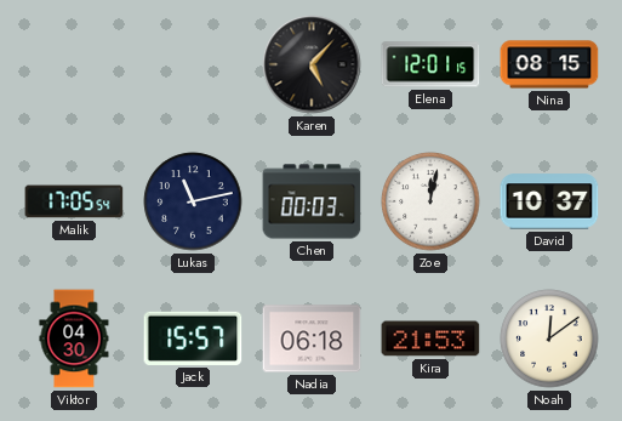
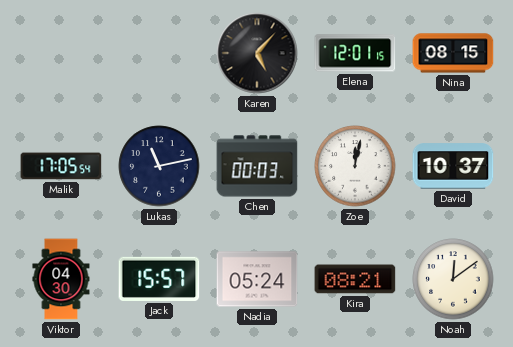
Nadia: 06:18 -> 05:24 (257, 279)
Kira: 21:53 -> 08:21 (355, 279)
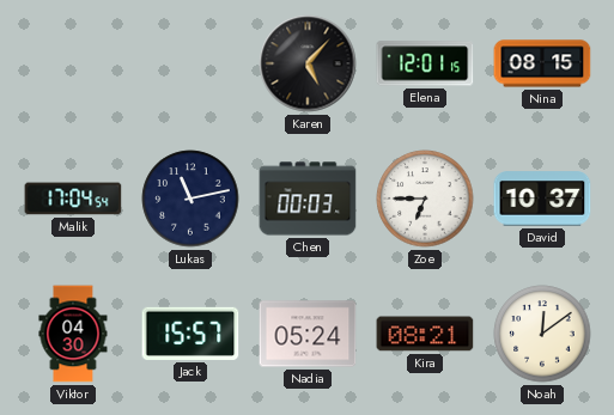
Malik: 17:05 -> 17:04 (73, 199)
Zoe: 12:02 -> 6:45 (425, 199)
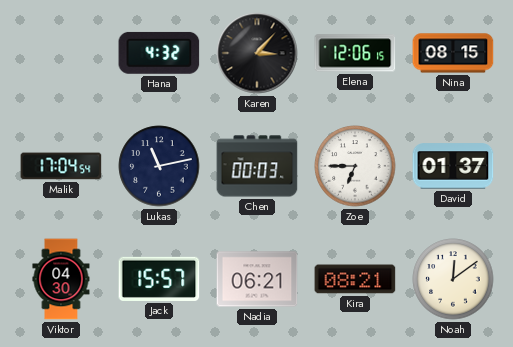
Hana: none -> 4:32 (159, 53)
Karen: 5:07 -> 3:07 (257, 53)
Elena: 12:01 -> 12:06 (355, 53)
David: 10:37 -> 01:37 (453, 166)
Nadia: 05:24 -> 06:21 (257, 279)
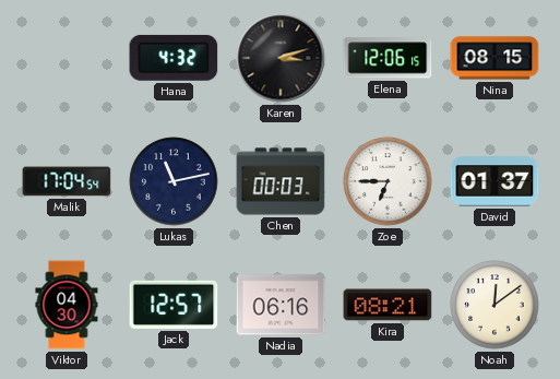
Karen: 3:07 -> 3:12 (281, 58)
Jack: 15:57 -> 12:57 (174, 305)
Nadia: 06:21 -> 06:16 (281, 305)
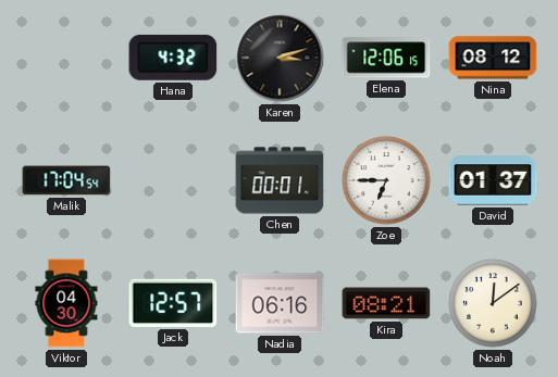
Nina: 08:15 -> 08:12 (493, 58)
Lukas: 11:13 -> none (174, 181)
Chen: 00:03 -> 00:01 (280, 180)
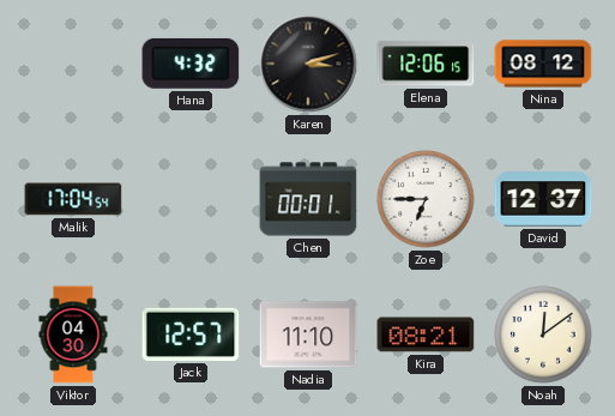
David: 01:37 -> 12:37 (543, 199)
Nadia: 06:16 -> 11:10 (308, 334)
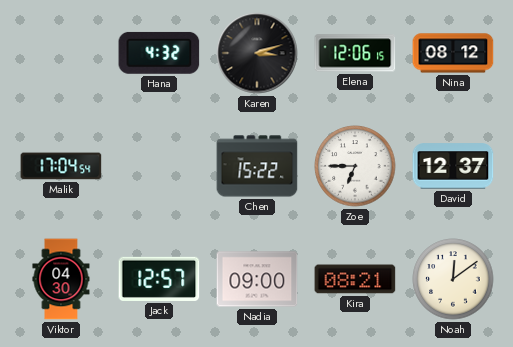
Chen: 00:01 -> 15:22 (257, 166)
Nadia: 11:10 -> 09:00 (257, 279)
